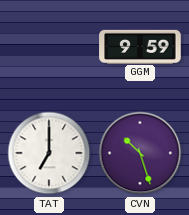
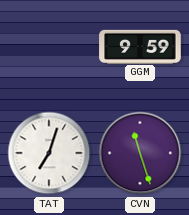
TAT: 7:00 -> 7:03 (49, 153)
CVN: 10:27 -> 11:27 (140, 153)
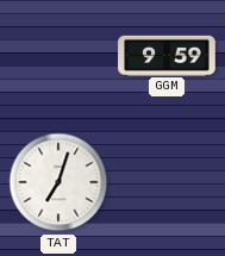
CVN: 11:27 -> none (140, 153)
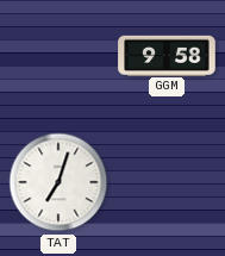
GGM: 9:59 -> 9:58 (167, 55)
